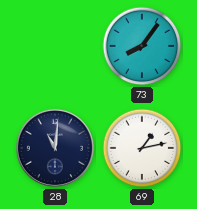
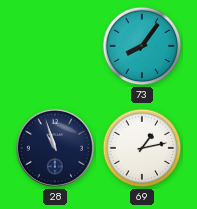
28: 11:01 -> 10:57 (55, 148)
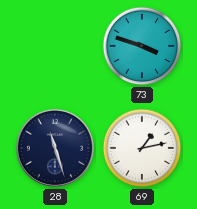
73: 8:06 -> 3:48 (142, 46)
28: 10:57 -> 11:27 (55, 148)
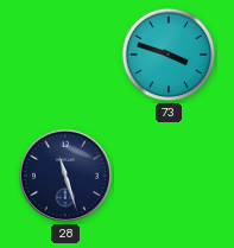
69: 1:13 -> none (142, 148)
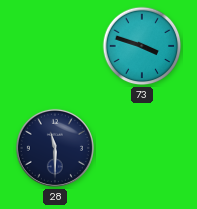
28: 11:27 -> 11:30 (55, 148)
